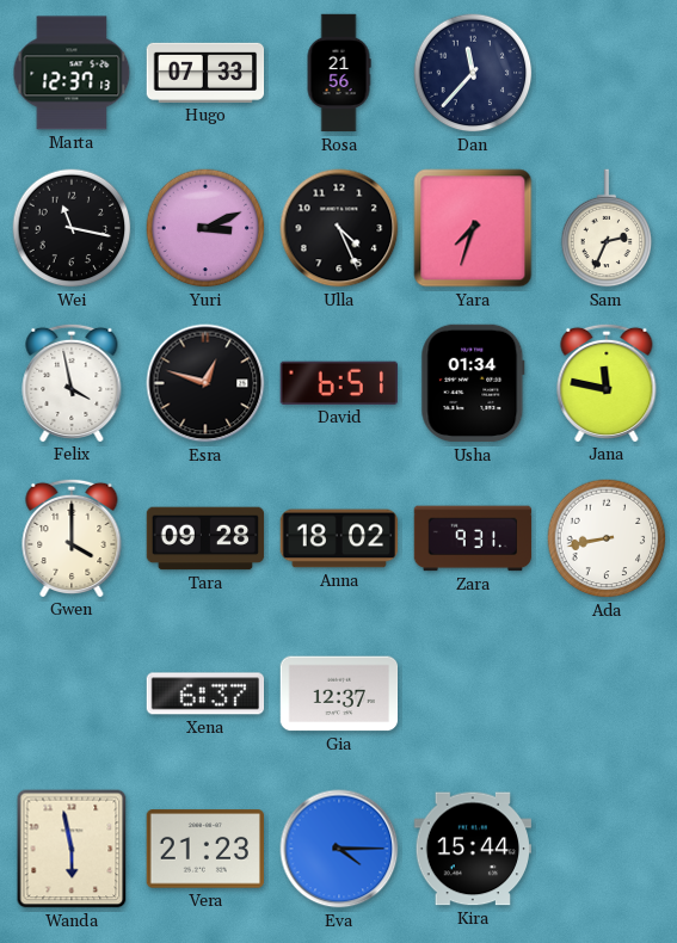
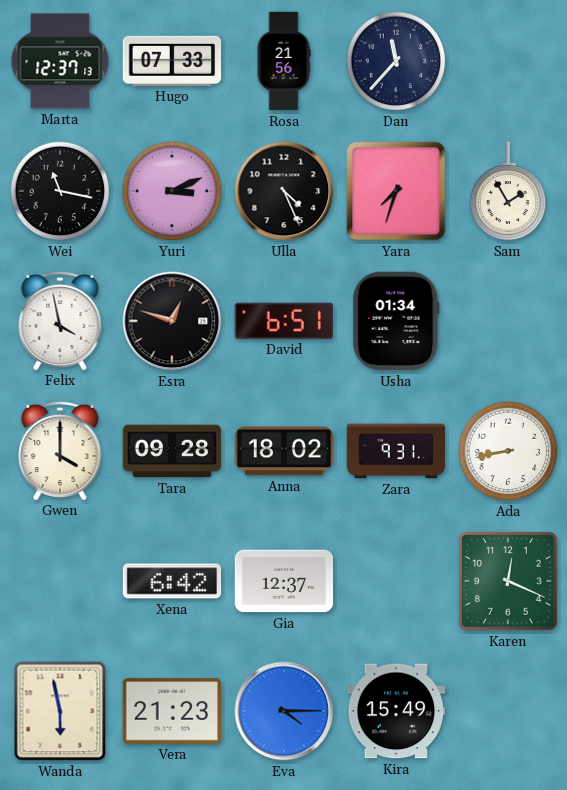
Sam: 2:34 -> 1:55 (508, 191)
Jana: 11:47 -> none (607, 382)
Xena: 6:37 -> 6:42 (172, 581)
Karen: none -> 12:19 (508, 581)
Kira: 15:44 -> 15:49 (396, 711)
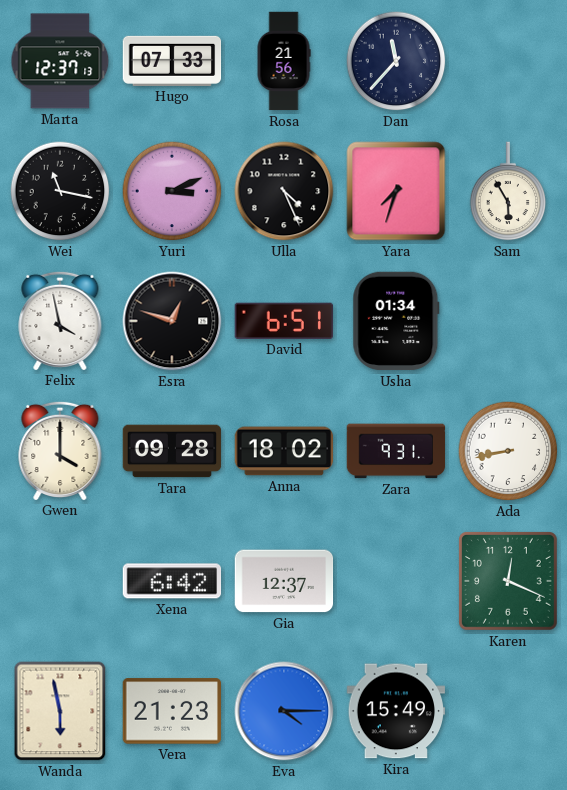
Sam: 1:55 -> 5:55 (508, 191)
